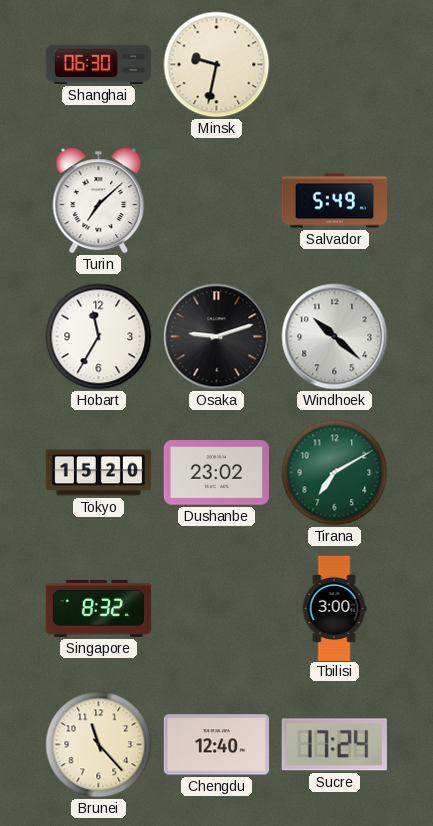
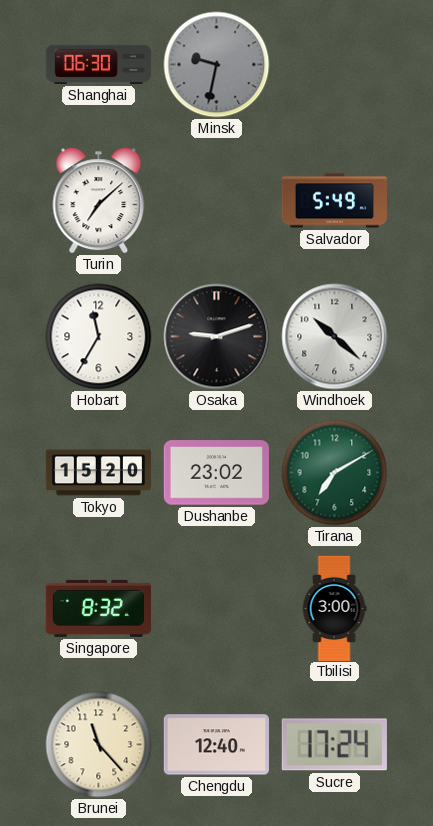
Minsk dial: cream -> grey (217, 65)
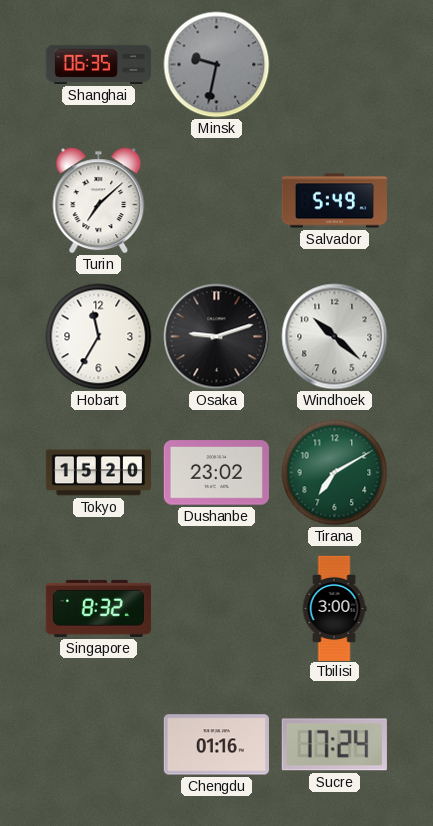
Shanghai: 06:30 -> 06:35 (98, 64)
Brunei: 11:23 -> none (99, 745)
Chengdu: 12:40 -> 01:16 (216, 745)
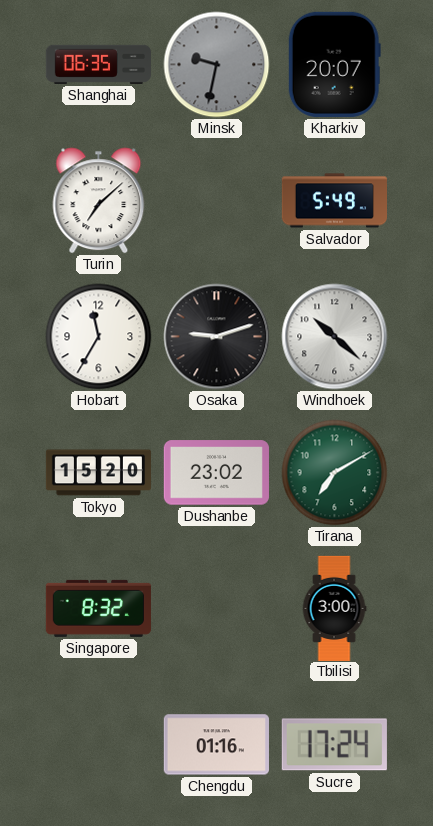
Kharkiv: none -> 20:07 (334, 64)
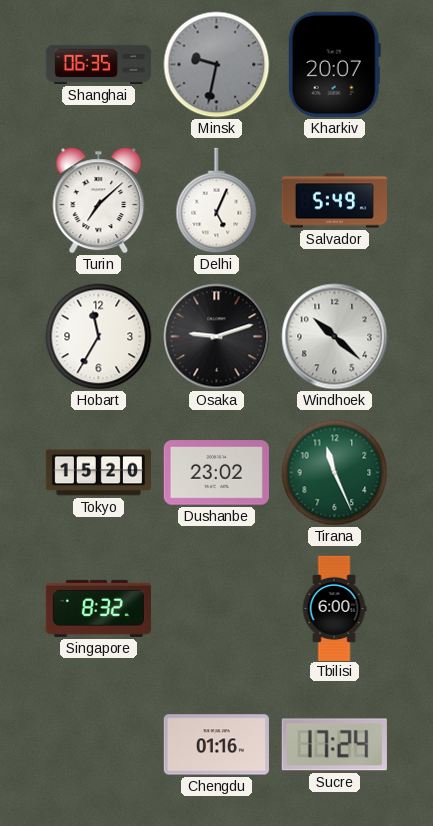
Delhi: none -> 5:04 (217, 201)
Tirana: 7:10 -> 11:26 (335, 473)
Tbilisi: 3:00 -> 6:00 (334, 608)
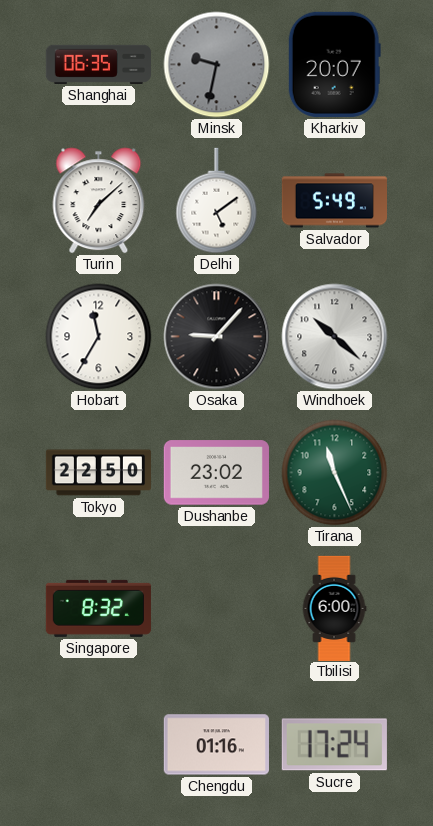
Delhi: 5:04 -> 5:09 (217, 201)
Osaka: 9:12 -> 9:07 (217, 337)
Tokyo: 15:20 -> 22:50 (98, 473)
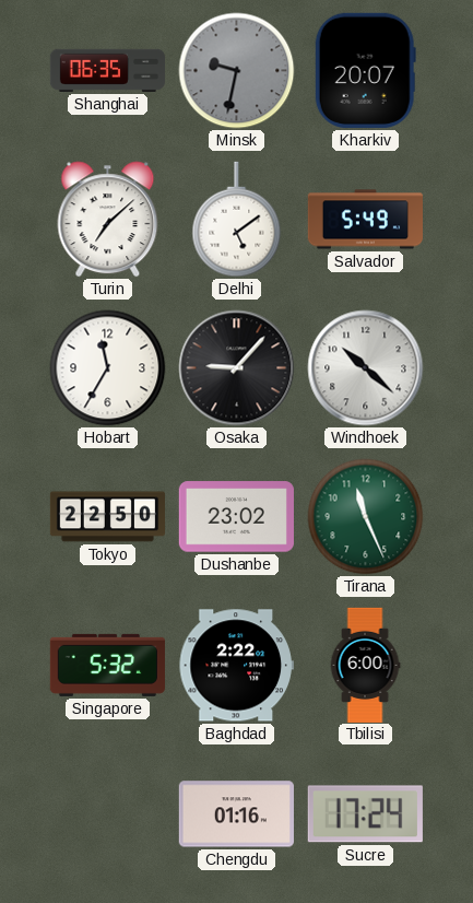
Singapore: 8:32 -> 5:32 (107, 665)
Baghdad: none -> 2:22 (236, 666)
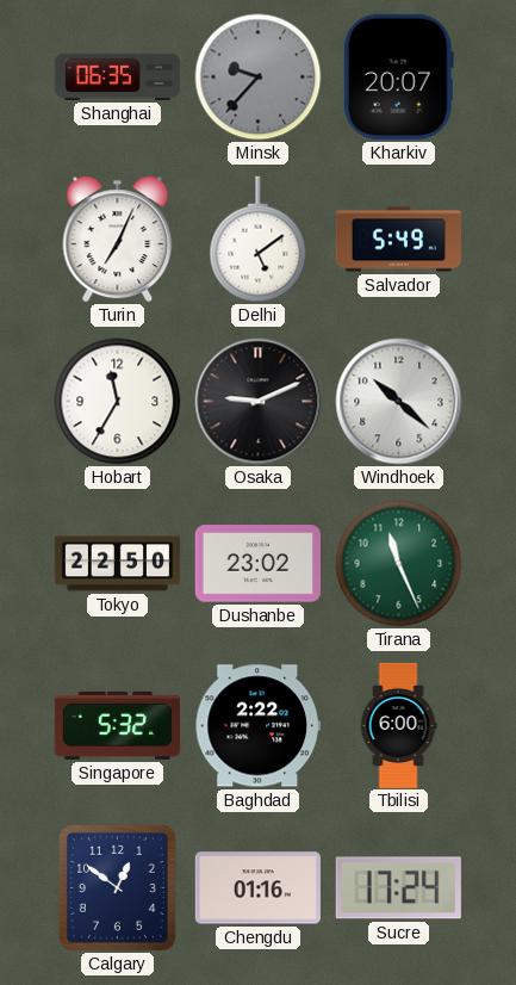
Minsk: 9:32 -> 9:37 (259, 78)
Turin: 7:08 -> 7:04 (118, 240)
Osaka: 9:07 -> 9:11 (259, 402)
Calgary: none -> 12:51 (117, 887)
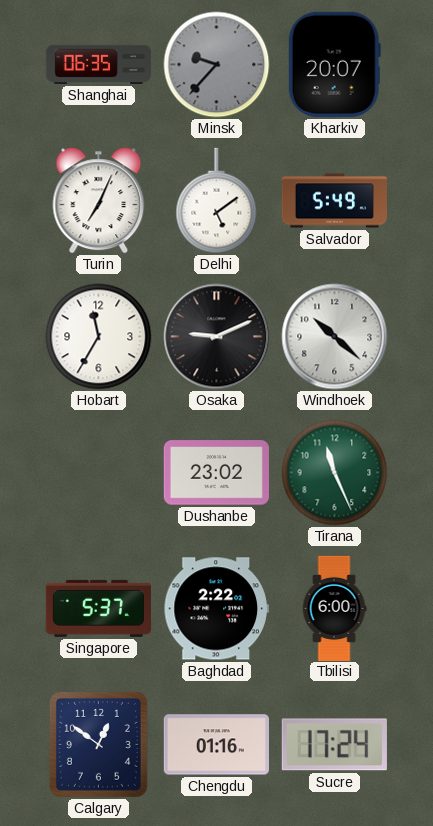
Tokyo: 22:50 -> none (117, 564)
Singapore: 5:32 -> 5:37 (98, 608)
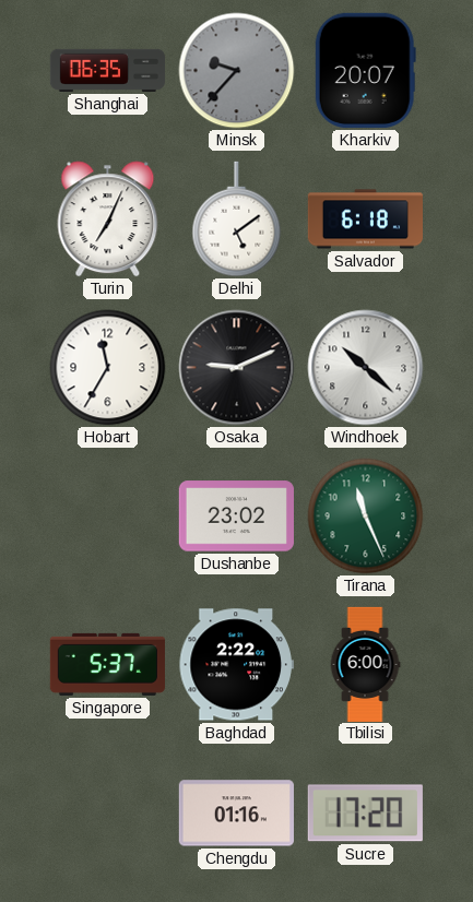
Salvador: 5:49 -> 6:18 (365, 219)
Calgary: 12:51 -> none (98, 744)
Sucre: 17:24 -> 17:20 (365, 814)
